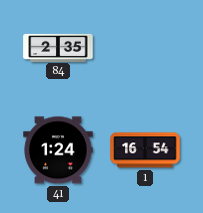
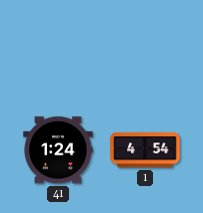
84: 2:35 -> none (58, 47)
1: 16:54 -> 4:54 (145, 150)
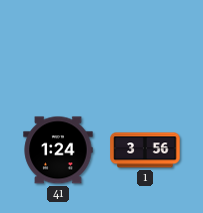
1: 4:54 -> 3:56 (145, 150)
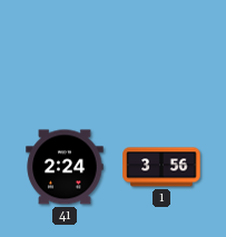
41: 1:24 -> 2:24 (65, 167)
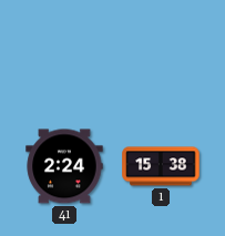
1: 3:56 -> 15:38 (161, 166)
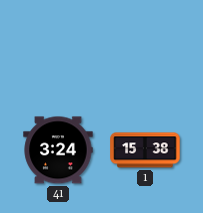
41: 2:24 -> 3:24 (58, 150)
